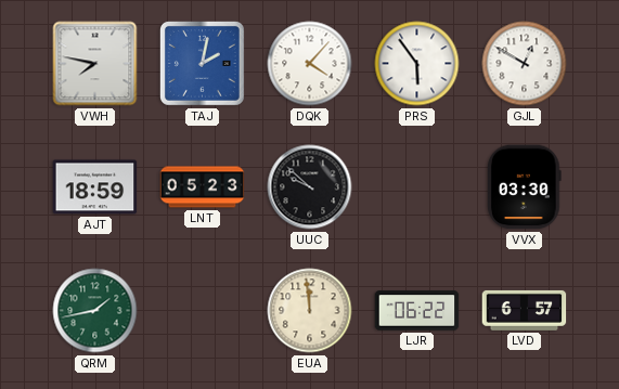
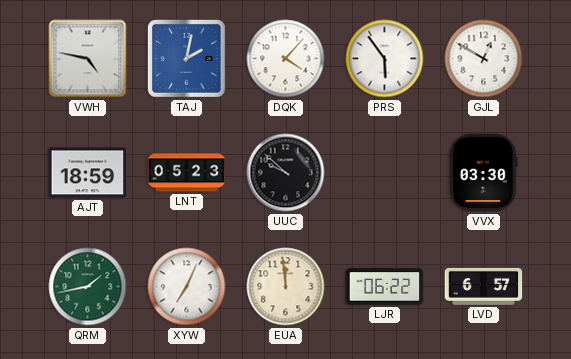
VWH: 7:47 -> 4:47 (88, 59)
XYW: none -> 7:04 (187, 287)
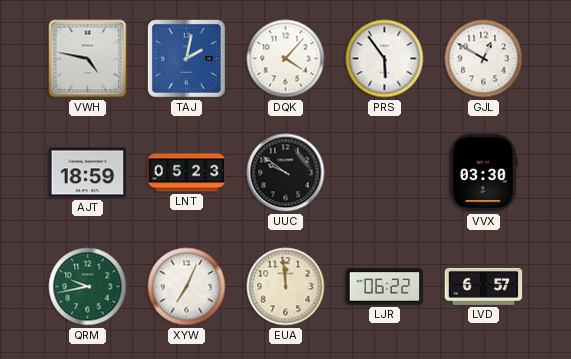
UUC: 9:52 -> 9:51 (286, 173)
QRM: 1:43 -> 9:43 (88, 287)
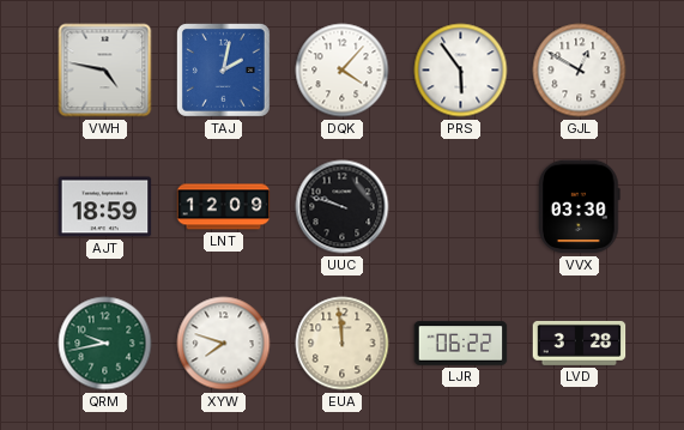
LNT: 05:23 -> 12:09 (224, 207)
UUC: 9:51 -> 9:48 (343, 207)
XYW: 7:04 -> 7:48 (224, 344)
LVD: 6:57 -> 3:28 (580, 343)
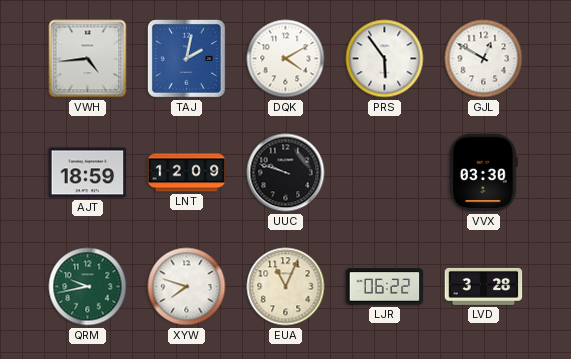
VWH: 4:47 -> 4:44 (88, 59)
DQK: 4:07 -> 4:10 (286, 59)
EUA: 11:59 -> 11:04 (286, 287)
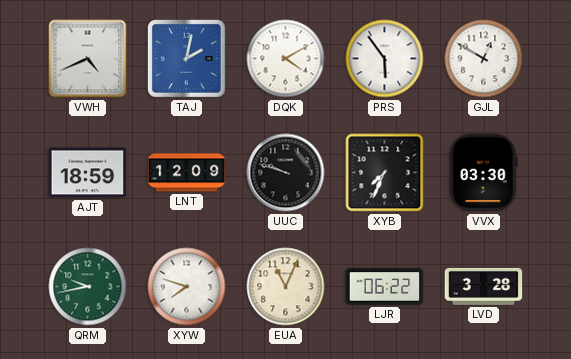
VWH: 4:44 -> 4:41 (88, 59)
XYB: none -> 7:34 (385, 173)
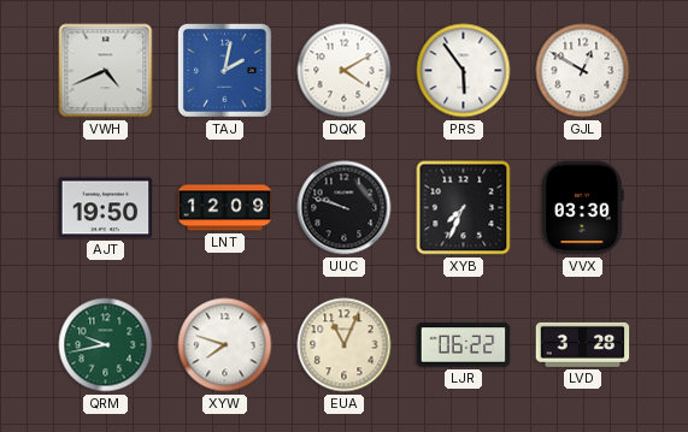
AJT: 18:59 -> 19:50 (106, 208)
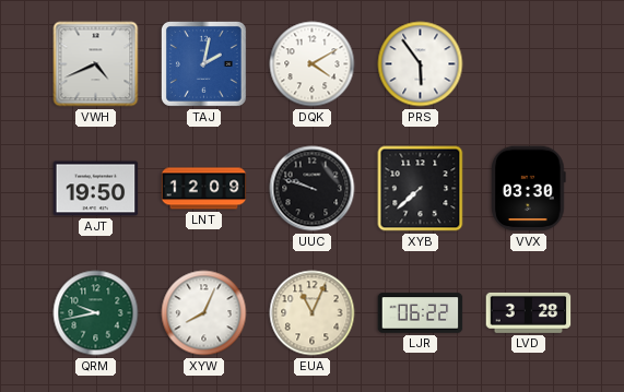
GJL: 12:50 -> none (583, 71)
XYB: 7:34 -> 7:38 (421, 189)
XYW: 7:48 -> 8:04 (204, 313)
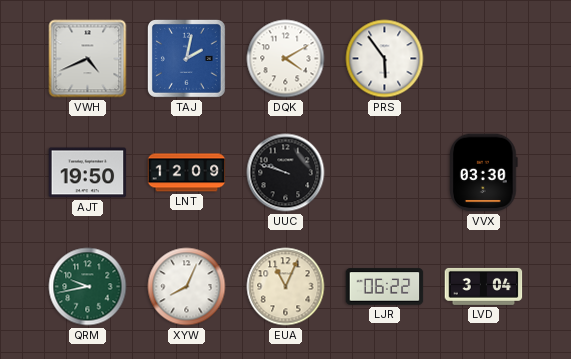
XYB: 7:38 -> none (421, 189)
LVD: 3:28 -> 3:04 (484, 286)
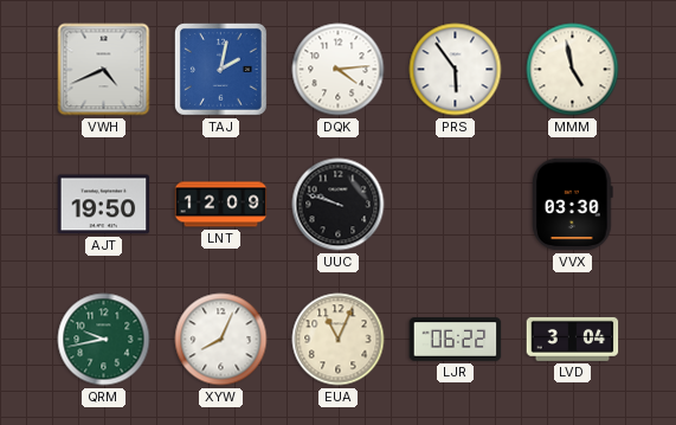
DQK: 4:10 -> 4:14 (339, 70)
MMM: none -> 4:58 (573, 70)
